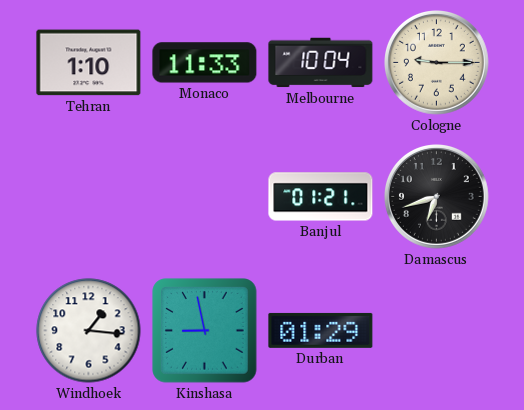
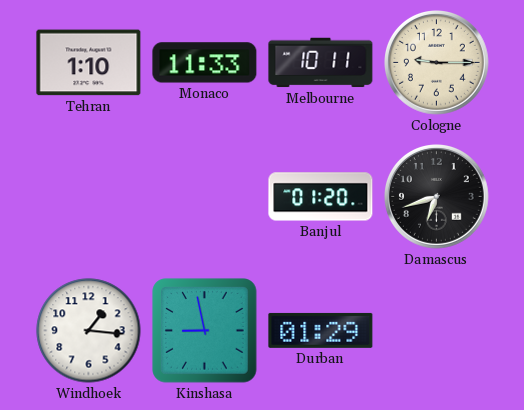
Melbourne: 10:04 -> 10:11 (321, 63)
Banjul: 01:21 -> 01:20 (321, 197)
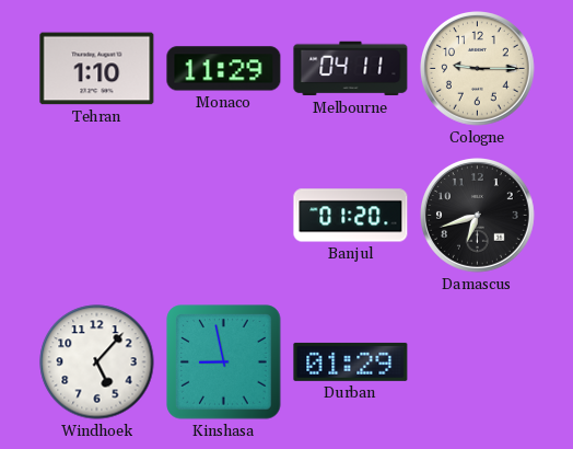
Monaco: 11:33 -> 11:29 (224, 69)
Melbourne: 10:11 -> 04:11 (351, 69)
Windhoek: 1:16 -> 5:07 (97, 362)
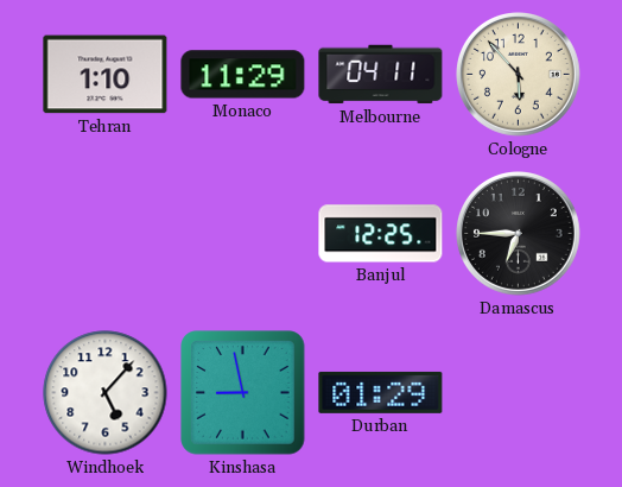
Cologne: 9:15 -> 5:53 (519, 75)
Banjul: 01:20 -> 12:25 (381, 234)
Damascus: 6:42 -> 6:45 (519, 234)
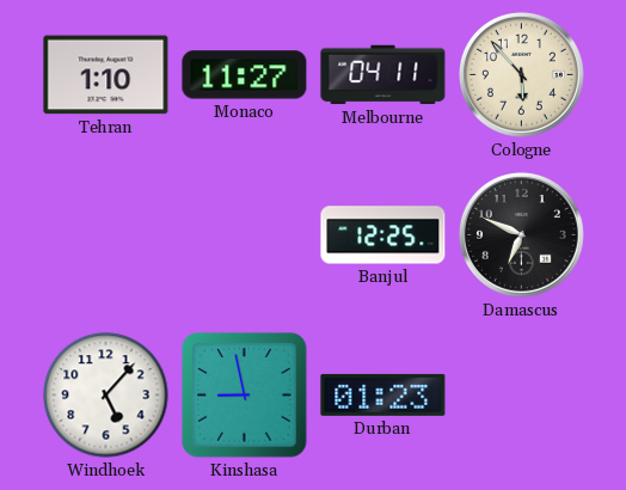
Monaco: 11:29 -> 11:27 (245, 75)
Damascus: 6:45 -> 6:49 (522, 235)
Durban: 01:29 -> 01:23 (383, 394)
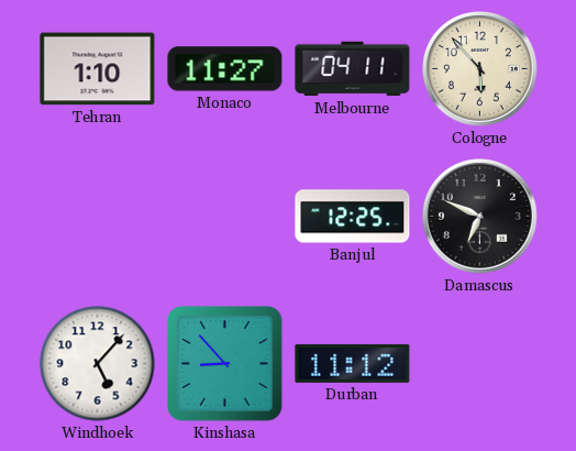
Kinshasa: 8:58 -> 8:53 (225, 364)
Durban: 01:23 -> 11:12 (353, 363)
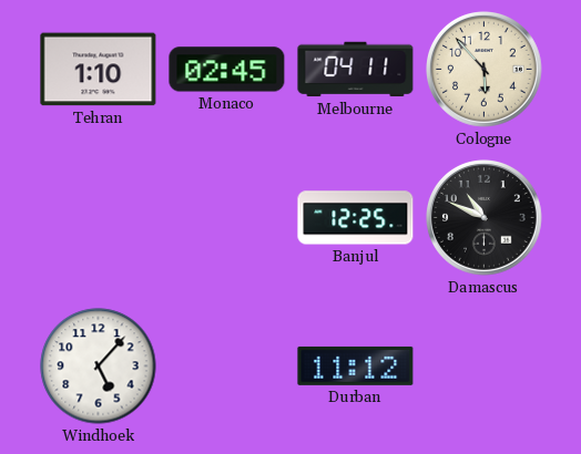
Monaco: 11:27 -> 02:45 (227, 70)
Damascus: 6:49 -> 10:49 (485, 218)
Kinshasa: 8:53 -> none (225, 364)
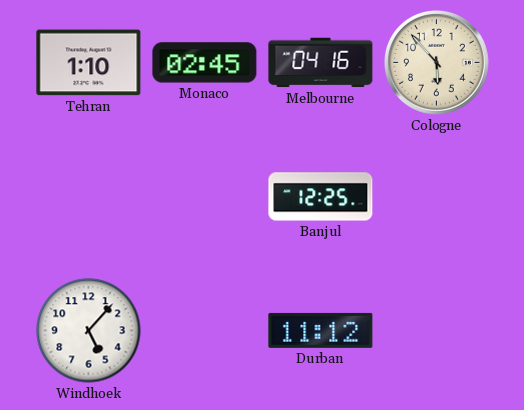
Melbourne: 04:11 -> 04:16 (321, 63)
Damascus: 10:49 -> none (485, 218)
